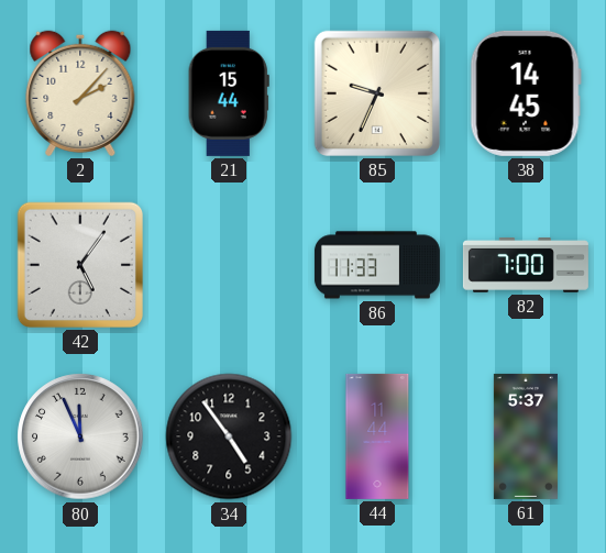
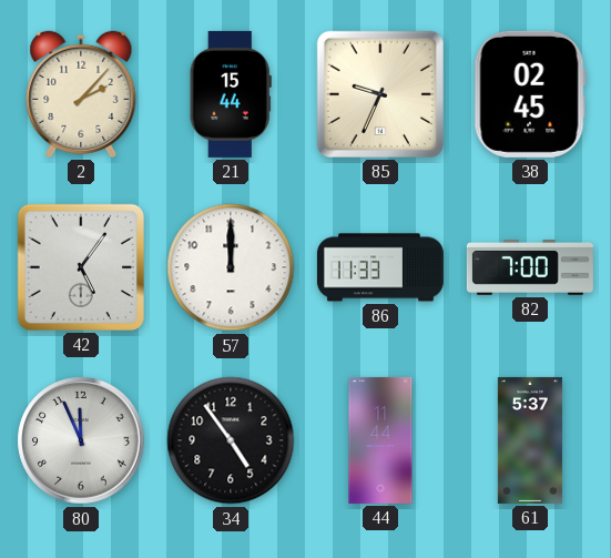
38: 14:45 -> 02:45 (530, 94)
57: none -> 12:00 (231, 267)
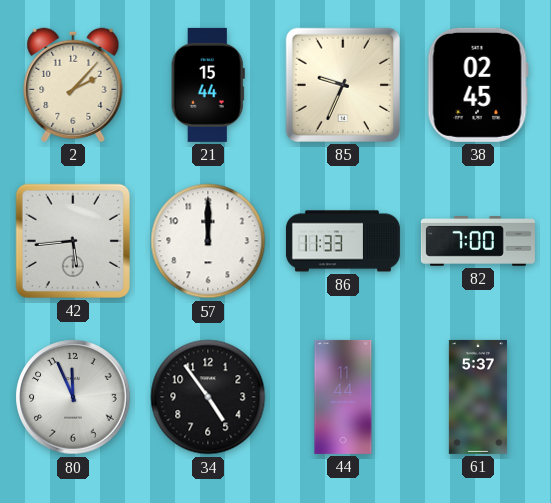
42: 5:06 -> 5:44 (73, 241)
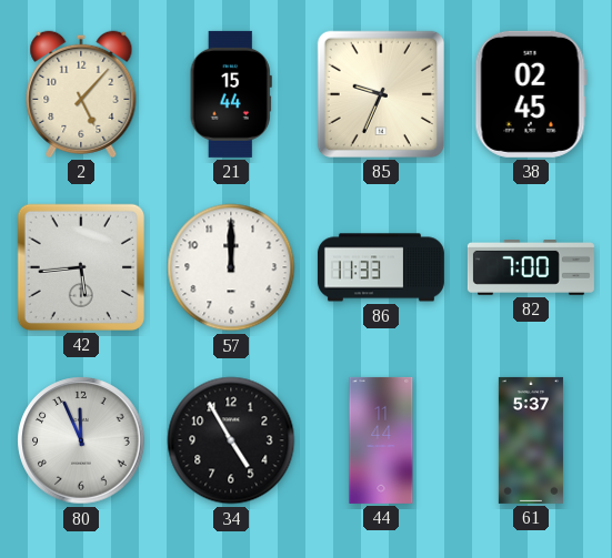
2: 2:07 -> 5:07 (81, 94)
34: 4:54 -> 4:55 (231, 440)
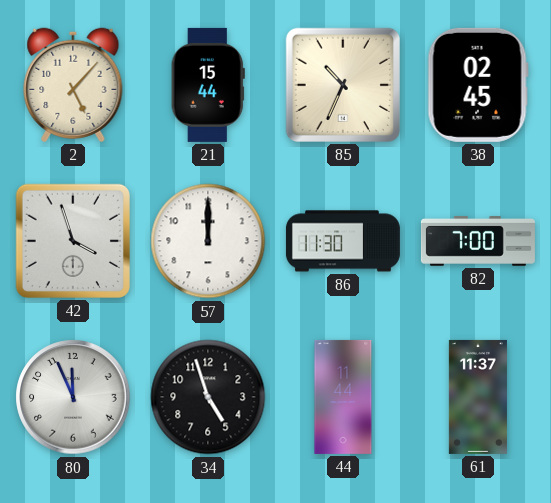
85: 9:34 -> 10:34 (343, 85)
42: 5:44 -> 3:57 (73, 241)
86: 11:33 -> 11:30 (343, 241)
34: 4:55 -> 4:57 (208, 397)
61: 5:37 -> 11:37 (478, 397)
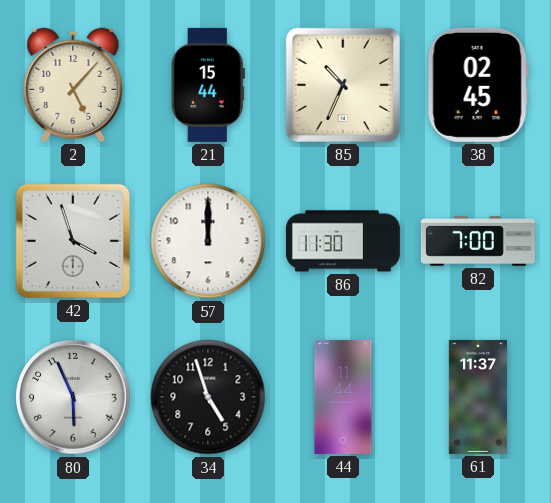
80: 11:56 -> 5:56 (73, 397)
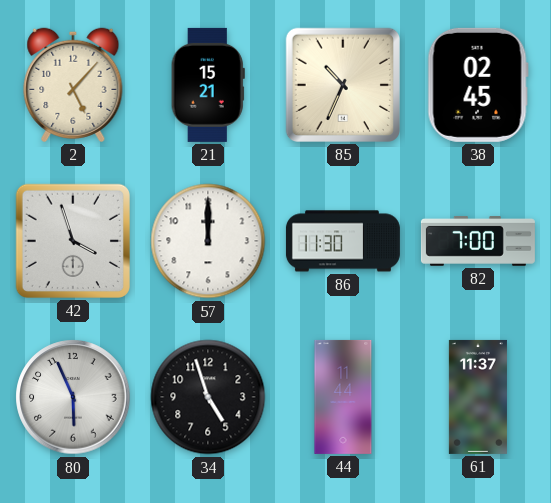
21: 15:44 -> 15:21 (208, 85)
